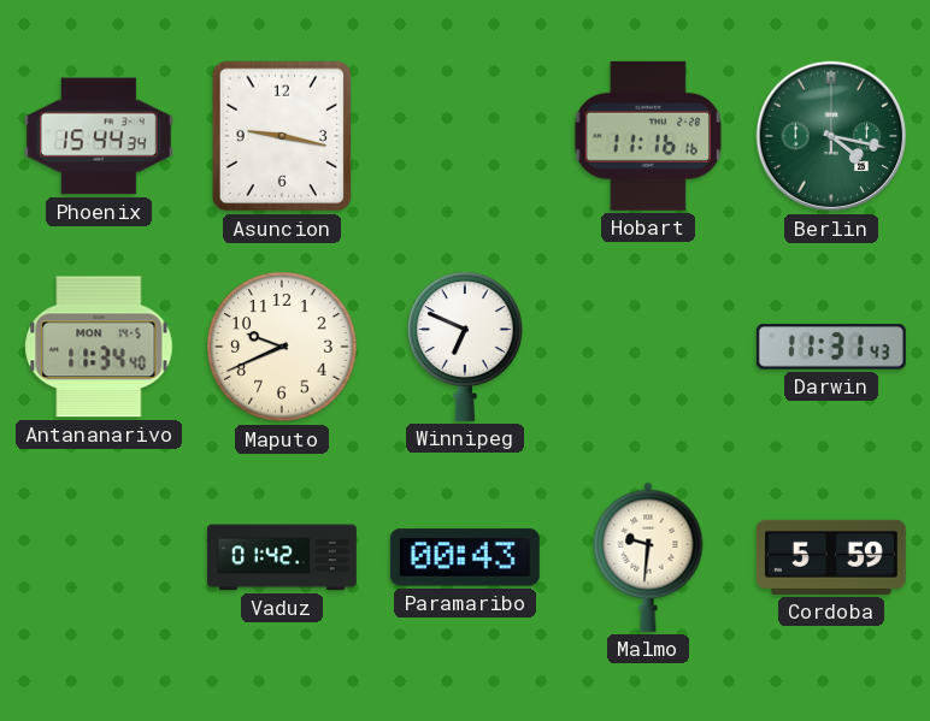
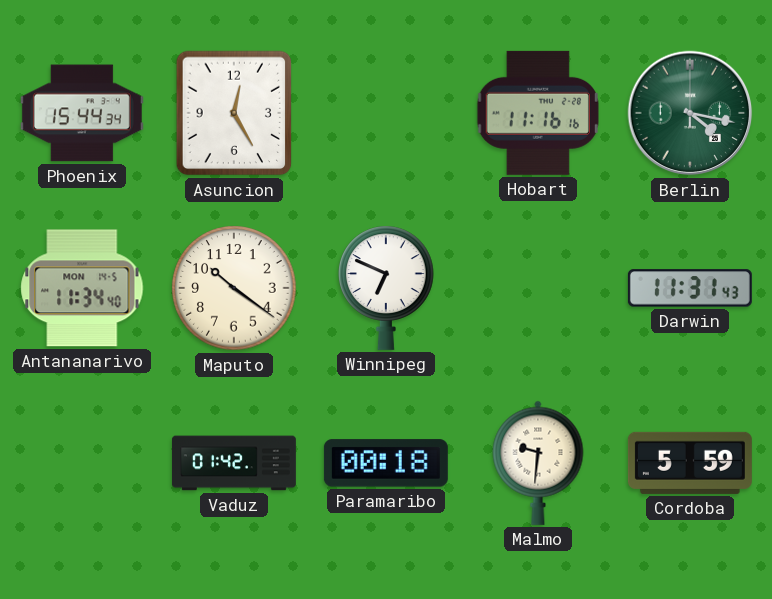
Asuncion: 9:17 -> 12:25 (234, 113)
Maputo: 9:41 -> 10:21 (234, 288)
Paramaribo: 00:43 -> 00:18 (386, 463)
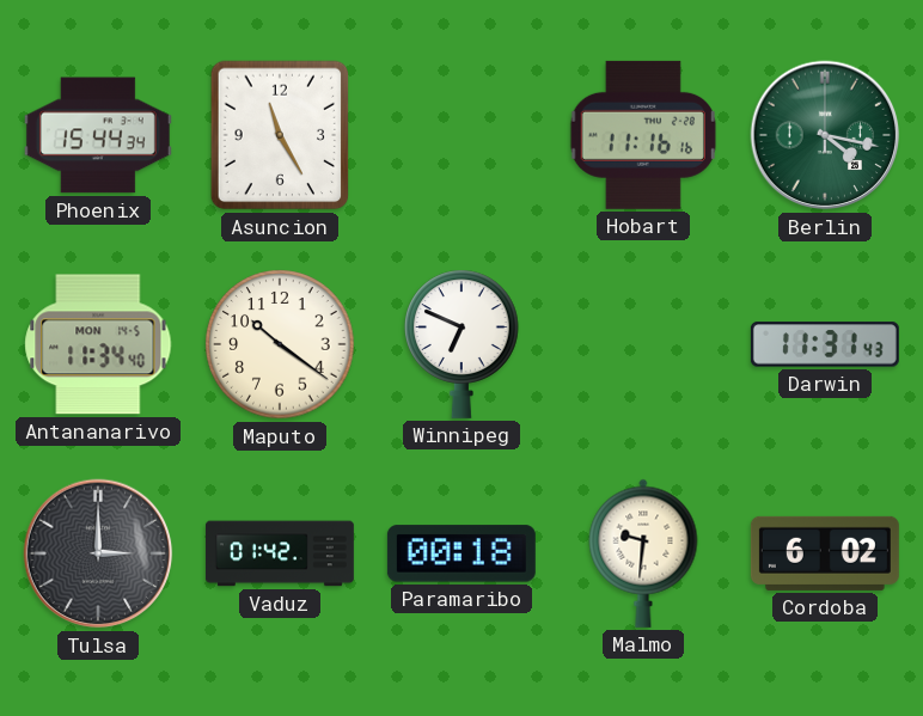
Asuncion: 12:25 -> 11:25 (280, 135)
Tulsa: none -> 3:00 (98, 553)
Cordoba: 5:59 -> 6:02 (825, 553)
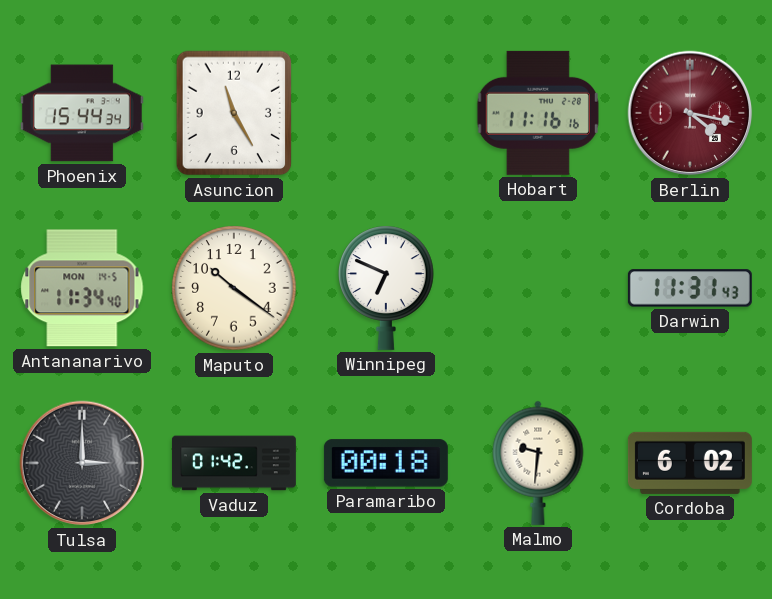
Berlin dial: green -> burgundy (690, 113)
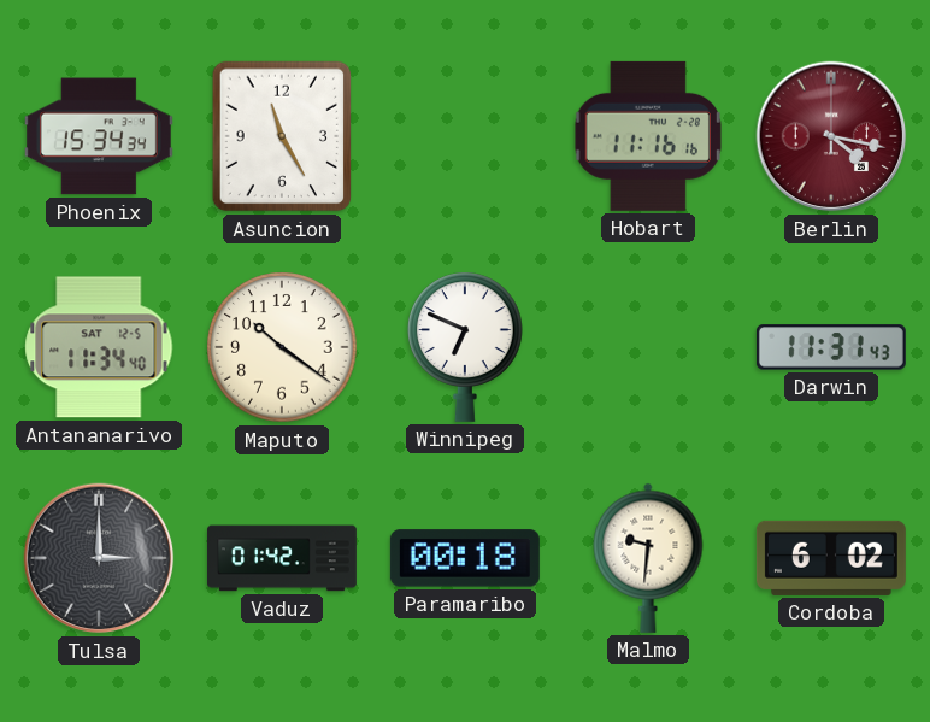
Phoenix: 15:44 -> 15:34 (99, 136)
Antananarivo date: MON 14-5 -> SAT 12-5 (99, 347)
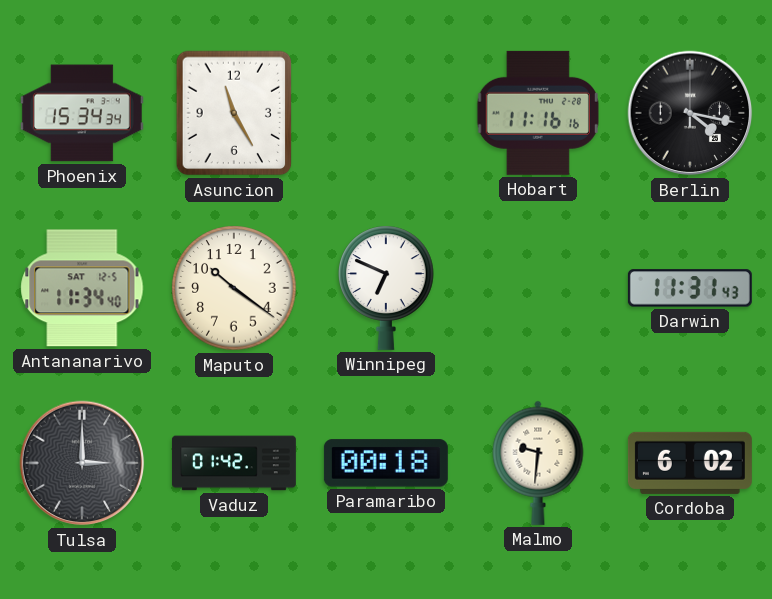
Berlin dial: burgundy -> black (690, 113)
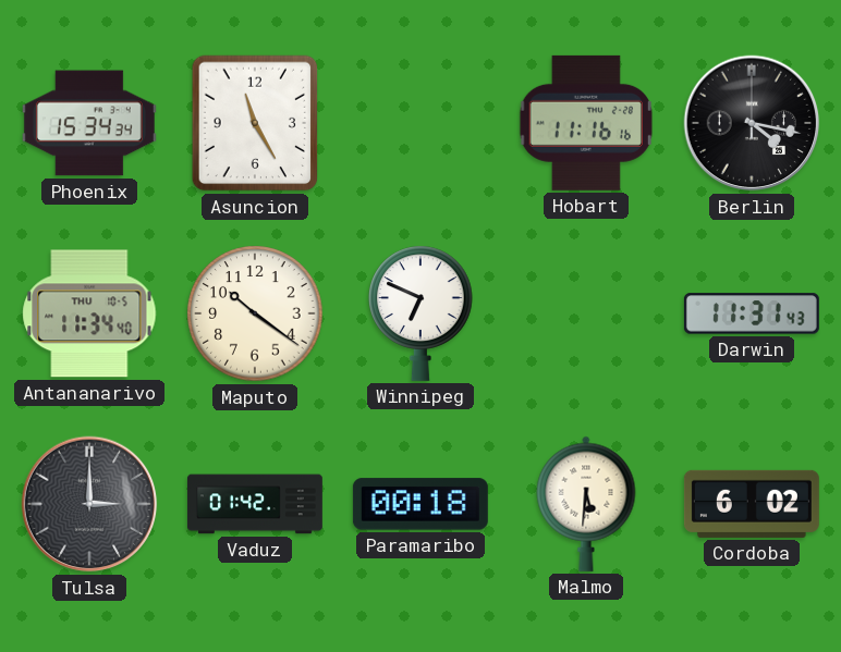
Antananarivo date: SAT 12-5 -> THU 10-5 (89, 313)
Malmo: 9:31 -> 5:31 (586, 504)
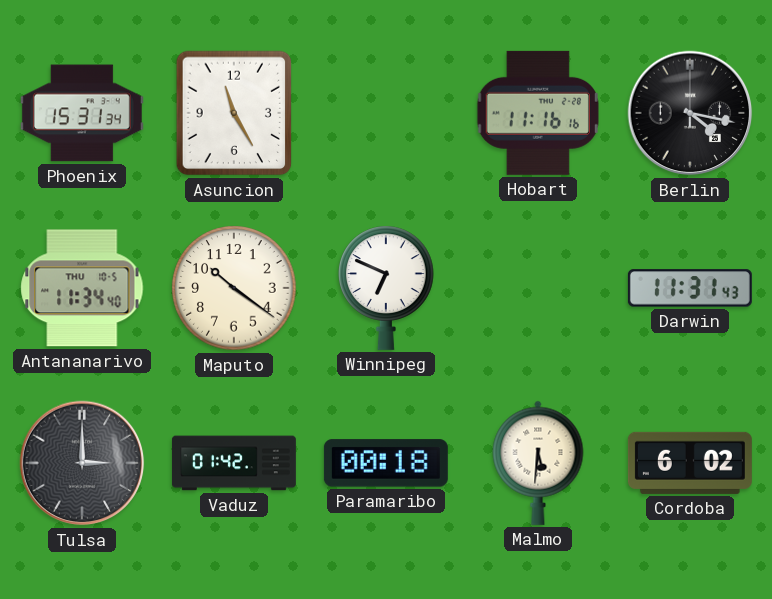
Phoenix: 15:34 -> 15:31 (82, 113)
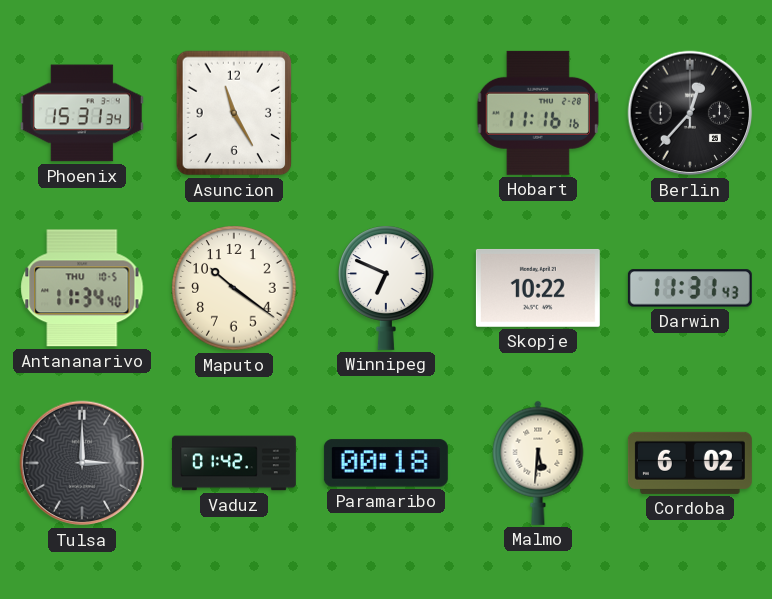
Berlin: 4:17 -> 12:37 (690, 113)
Skopje: none -> 10:22 (538, 288)
